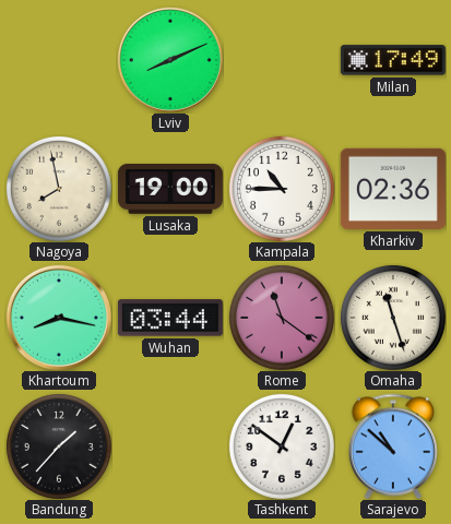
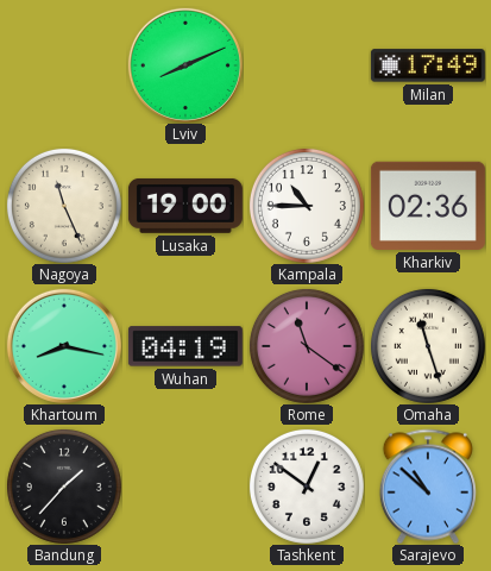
Nagoya: 7:58 -> 11:26 (64, 206)
Wuhan: 03:44 -> 04:19 (185, 346)
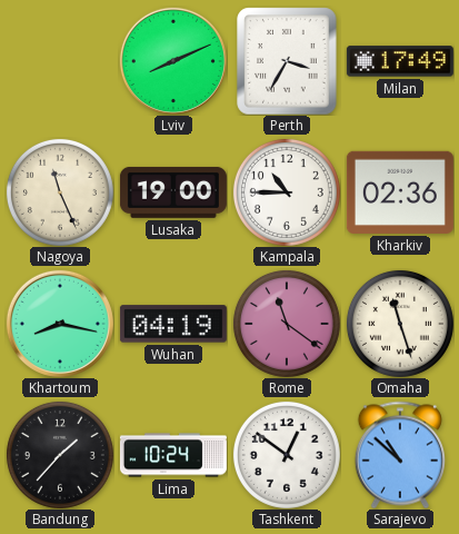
Perth: none -> 3:35 (287, 61)
Lima: none -> 10:24 (173, 455)
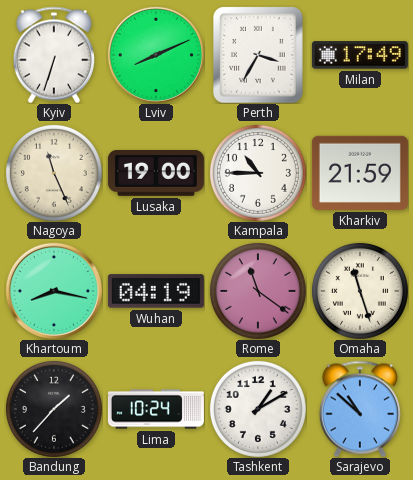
Kyiv: none -> 6:33 (54, 55)
Kharkiv: 02:36 -> 21:59 (360, 173)
Tashkent: 12:51 -> 1:10 (258, 409)
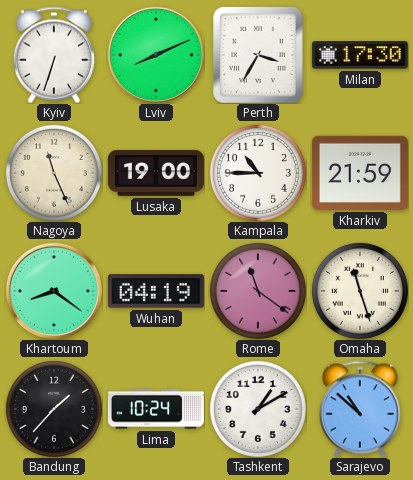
Milan: 17:49 -> 17:30 (360, 55)
Khartoum: 8:17 -> 8:21 (54, 291)
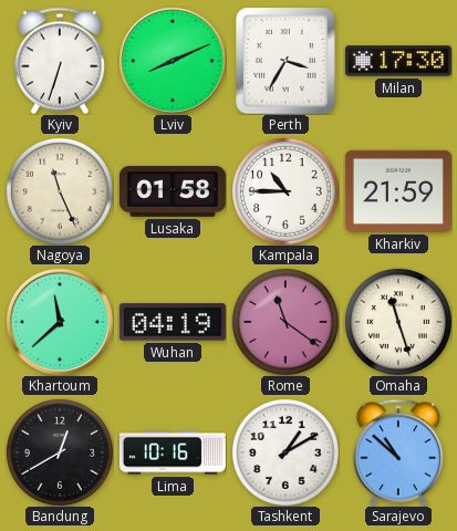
Lusaka: 19:00 -> 01:58 (173, 191)
Khartoum: 8:21 -> 11:38 (60, 322)
Bandung: 1:37 -> 12:40 (60, 452)
Lima: 10:24 -> 10:16 (173, 452)
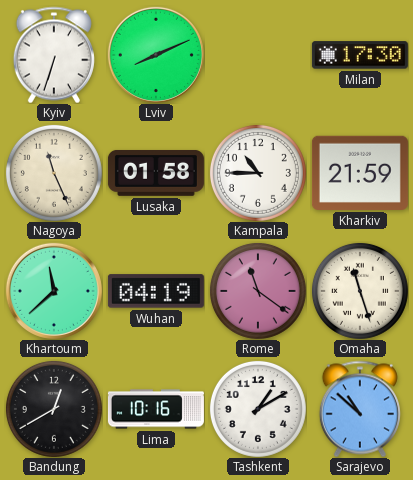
Perth: 3:35 -> none (285, 61)
